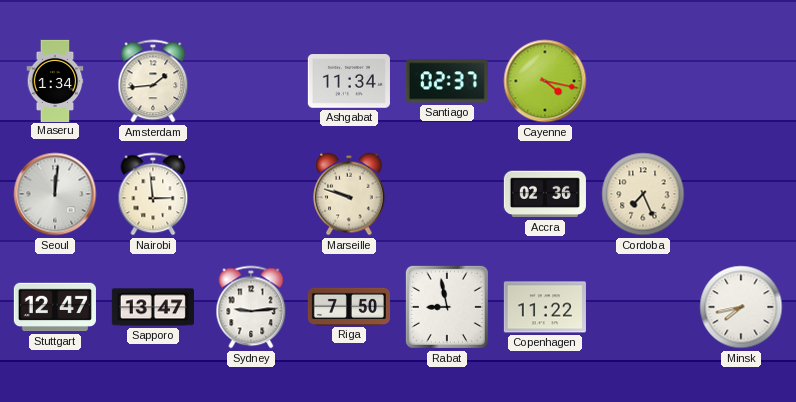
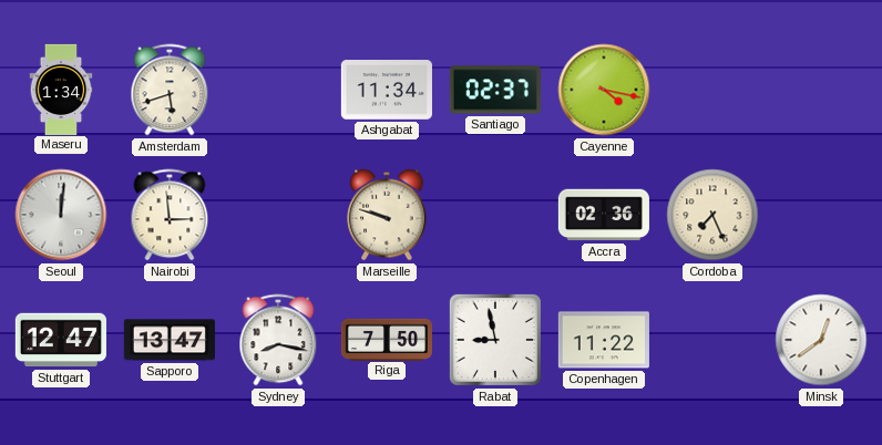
Amsterdam: 1:44 -> 5:42 (170, 90)
Sydney: 9:14 -> 8:17 (278, 340)
Minsk: 7:43 -> 12:39 (821, 340)
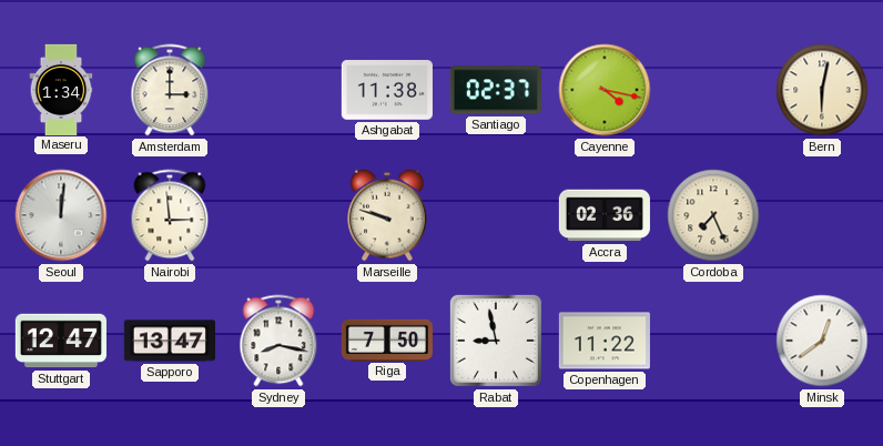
Amsterdam: 5:42 -> 3:00 (170, 90)
Ashgabat: 11:34 -> 11:38 (387, 90)
Bern: none -> 6:02 (822, 90)
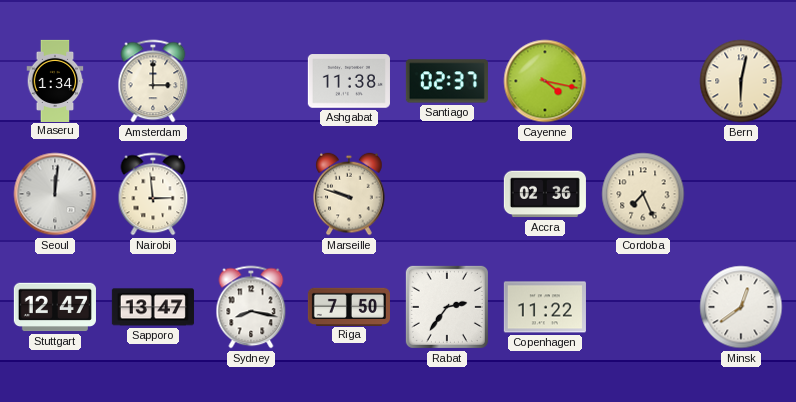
Rabat: 8:58 -> 2:36 (447, 307)
